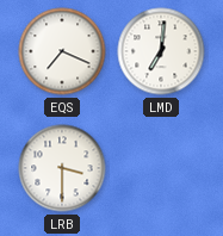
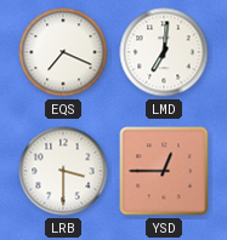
YSD: none -> 12:45 (164, 171)
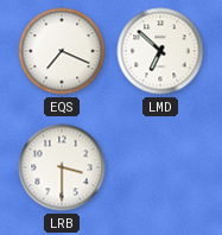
LMD: 7:01 -> 6:52 (160, 51)
YSD: 12:45 -> none (164, 171)
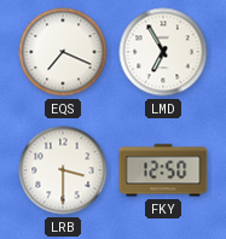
LMD: 6:52 -> 6:55 (163, 52)
FKY: none -> 12:50 (163, 170)
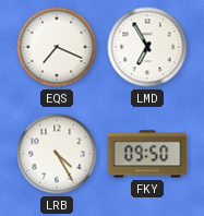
LRB: 3:30 -> 4:25 (57, 154)
FKY: 12:50 -> 09:50 (147, 154)
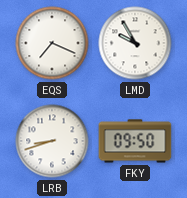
LMD: 6:55 -> 9:55 (135, 43)
LRB: 4:25 -> 8:42 (52, 141)
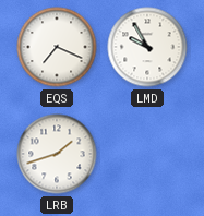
LRB: 8:42 -> 1:42 (57, 154)
FKY: 09:50 -> none (135, 141)
